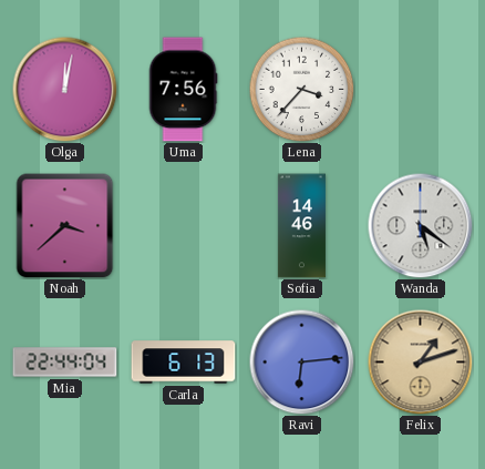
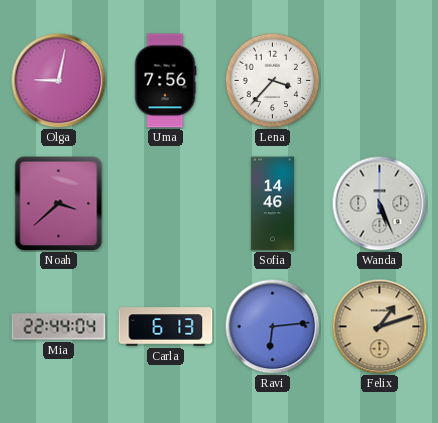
Olga: 12:02 -> 9:02 (58, 80)
Wanda: 5:21 -> 5:26 (379, 203)
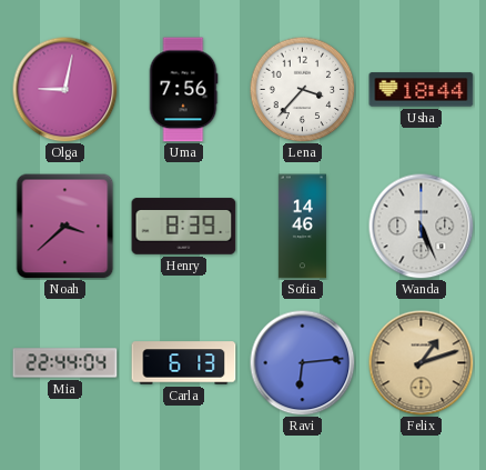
Usha: none -> 18:44 (422, 90)
Henry: none -> 8:39 (184, 227)
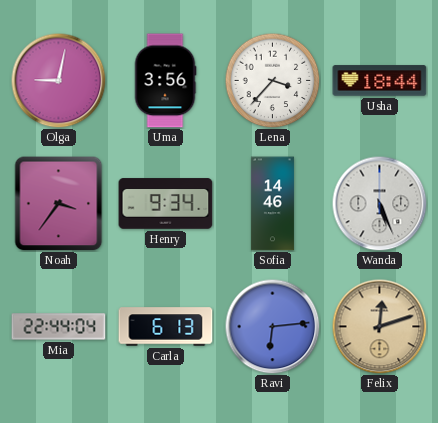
Uma: 7:56 -> 3:56 (165, 81)
Noah: 3:38 -> 3:36 (59, 203)
Henry: 8:39 -> 9:34 (166, 204)
Felix: 1:12 -> 12:12 (379, 326)
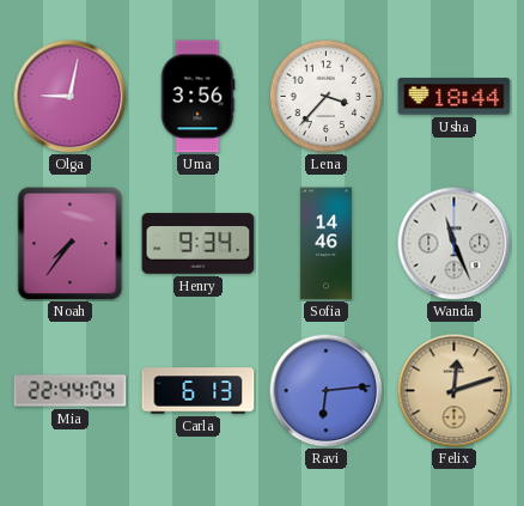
Noah: 3:36 -> 7:36 (71, 243)
Wanda: 5:26 -> 11:26 (453, 243)
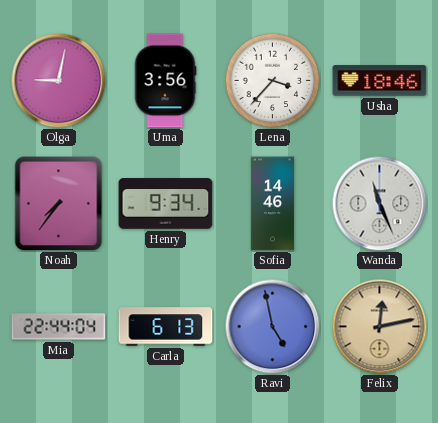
Usha: 18:44 -> 18:46 (380, 81)
Ravi: 6:14 -> 4:58 (272, 326)
Felix: 12:12 -> 12:13 (379, 326)
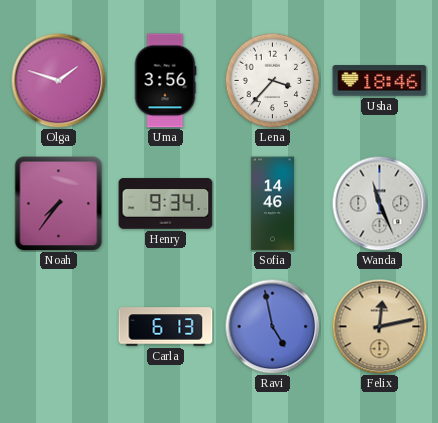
Olga: 9:02 -> 1:48 (58, 80)
Mia: 22:44 -> none (59, 327)
